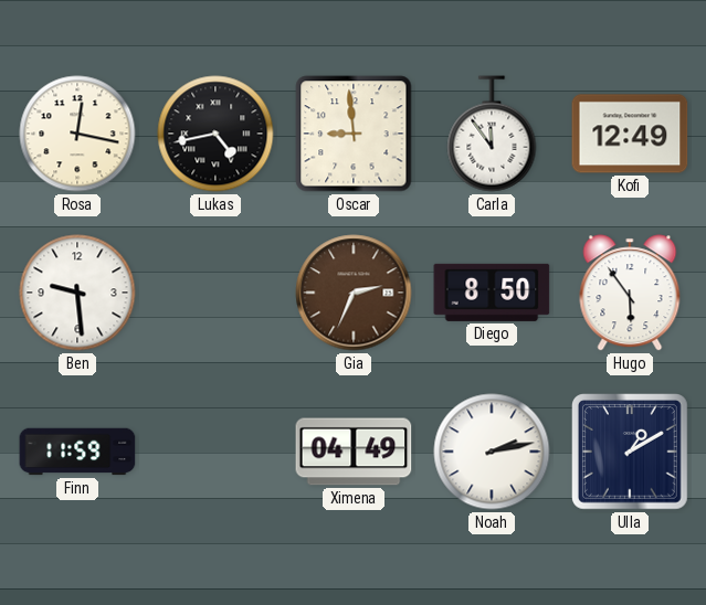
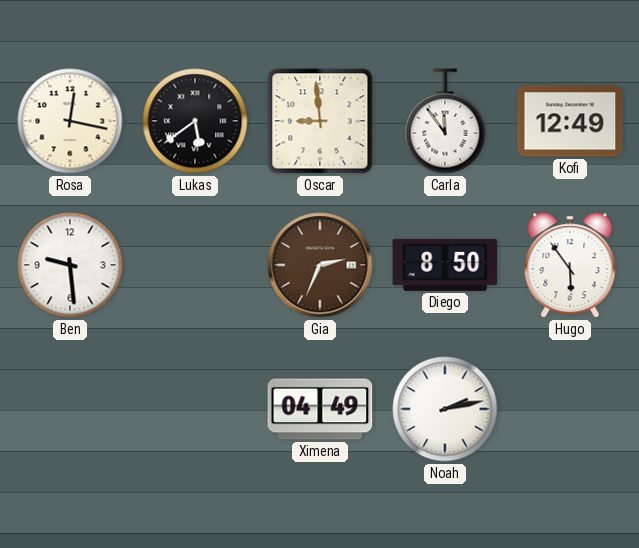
Lukas: 4:43 -> 5:39 (195, 121)
Finn: 11:59 -> none (77, 452)
Ulla: 1:10 -> none (631, 453)
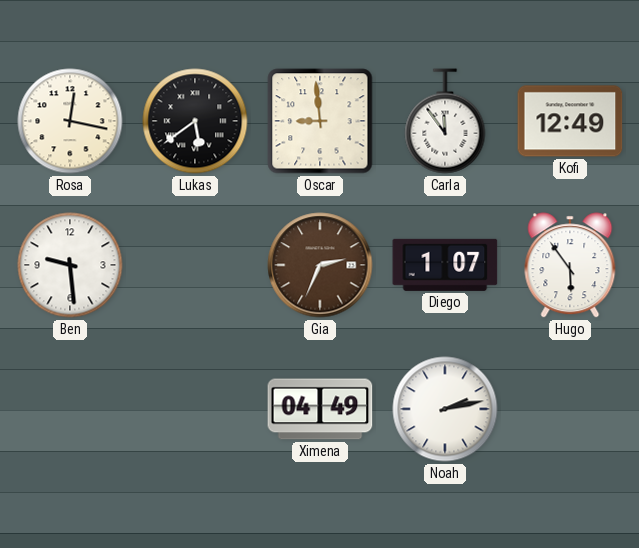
Diego: 8:50 -> 1:07 (445, 265)
